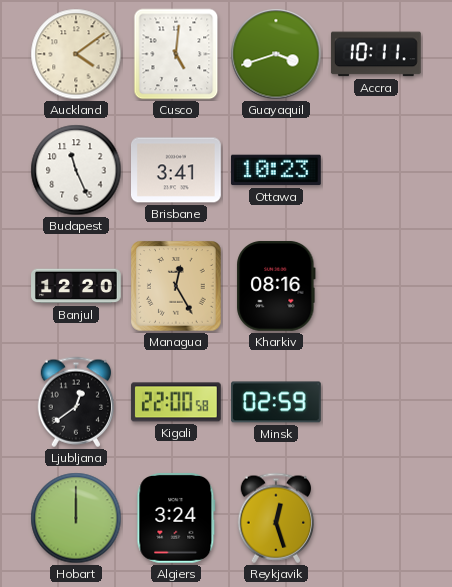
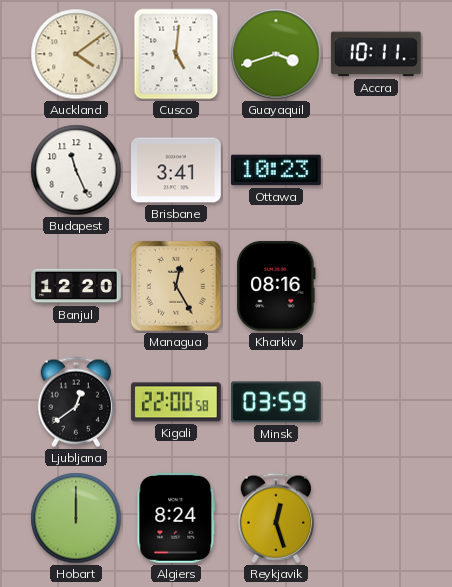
Minsk: 02:59 -> 03:59 (276, 402)
Algiers: 3:24 -> 8:24 (176, 519)
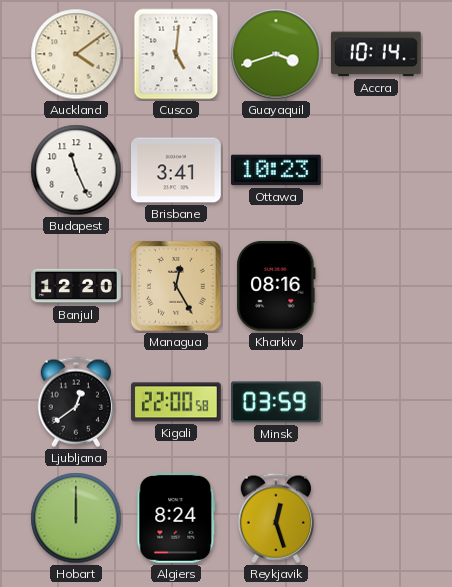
Accra: 10:11 -> 10:14 (376, 54)
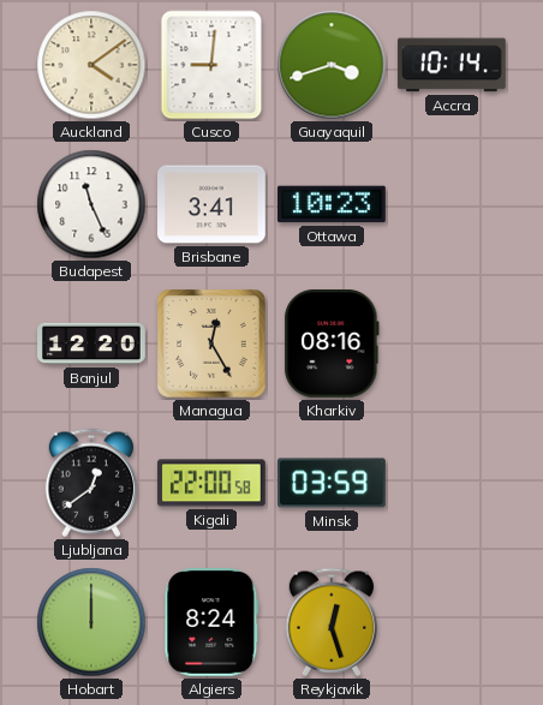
Cusco: 5:01 -> 9:01 (211, 65)
